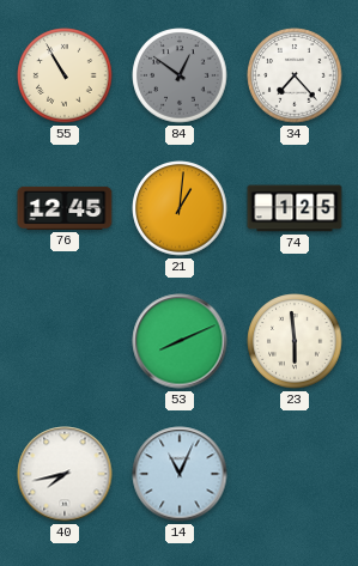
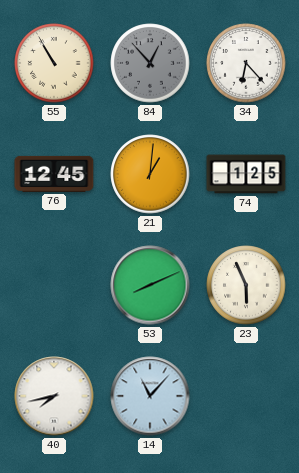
84: 12:51 -> 12:53 (150, 63)
34: 7:23 -> 6:23 (246, 63)
23: 5:59 -> 5:56 (246, 285)
14: 11:04 -> 11:07 (150, 396)
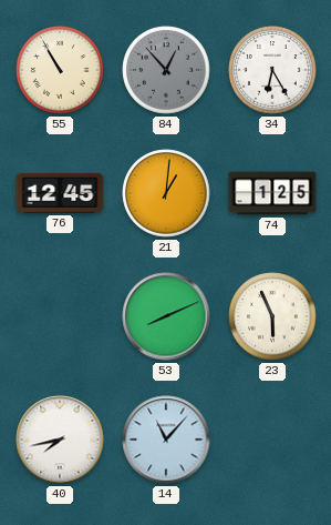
34: 6:23 -> 6:25 (272, 70)
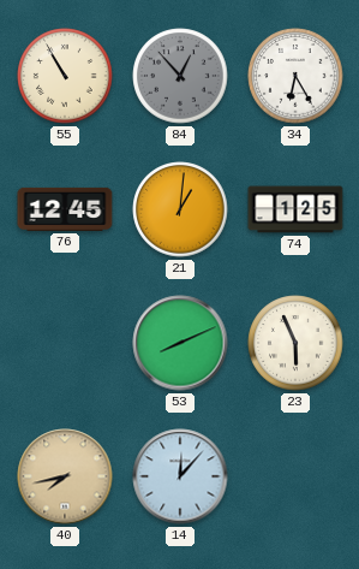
40 dial: white -> champagne (65, 476)
14: 11:07 -> 12:07 (180, 476)
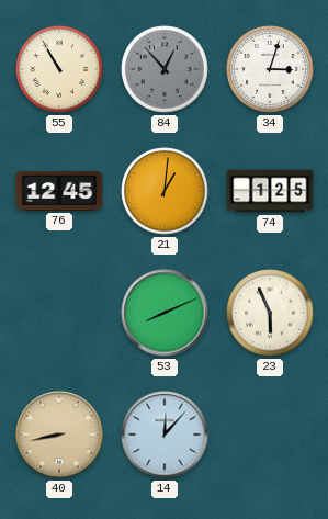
34: 6:25 -> 3:03 (270, 69)
40: 7:43 -> 8:43 (59, 435)
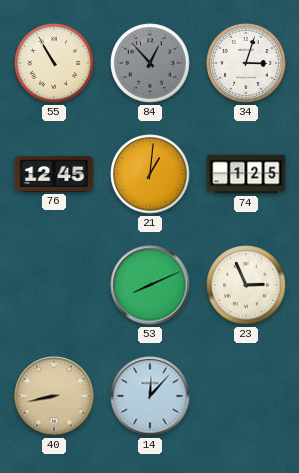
23: 5:56 -> 2:56 (246, 285)
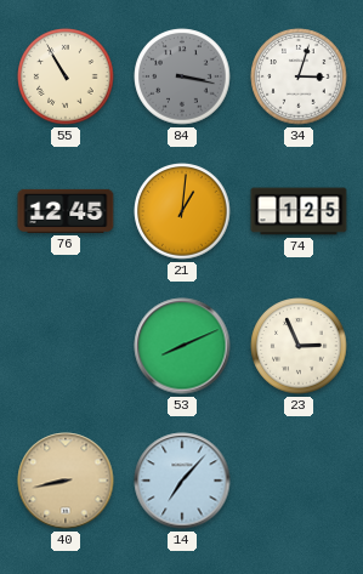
84: 12:53 -> 3:17 (182, 76)
14: 12:07 -> 7:07 (182, 481)
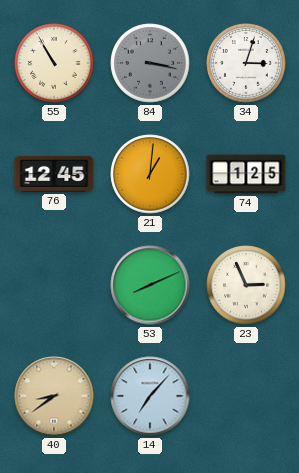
40: 8:43 -> 8:39 (54, 396)
